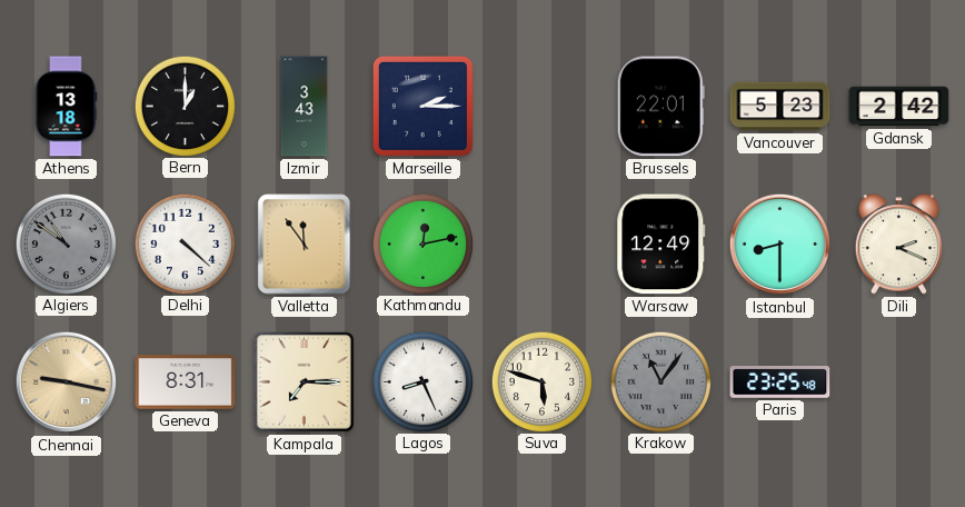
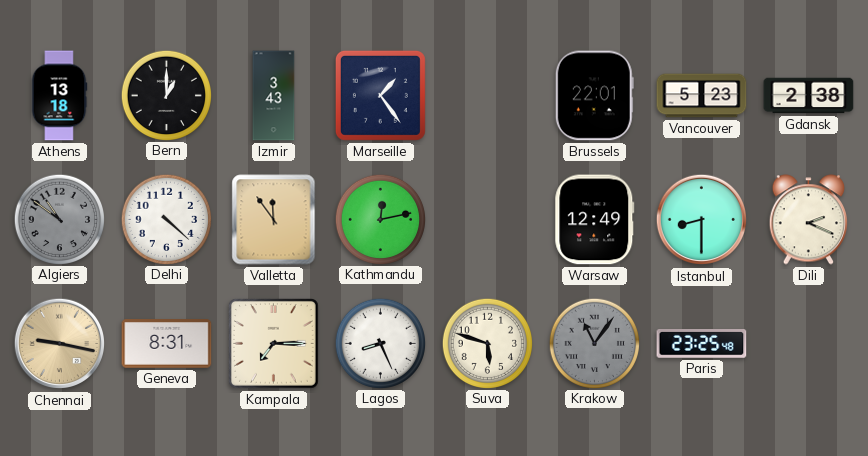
Marseille: 2:15 -> 1:24 (380, 95)
Gdansk: 2:42 -> 2:38 (809, 96)
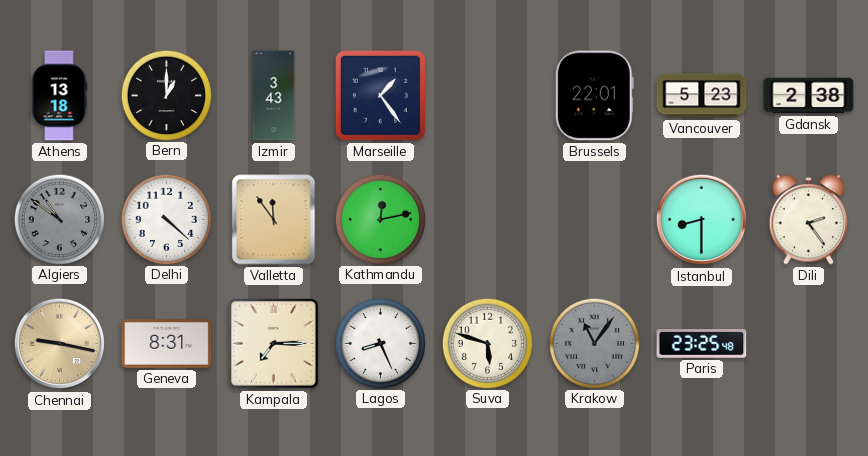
Warsaw: 12:49 -> none (595, 220)
Dili: 2:19 -> 2:24 (808, 220)
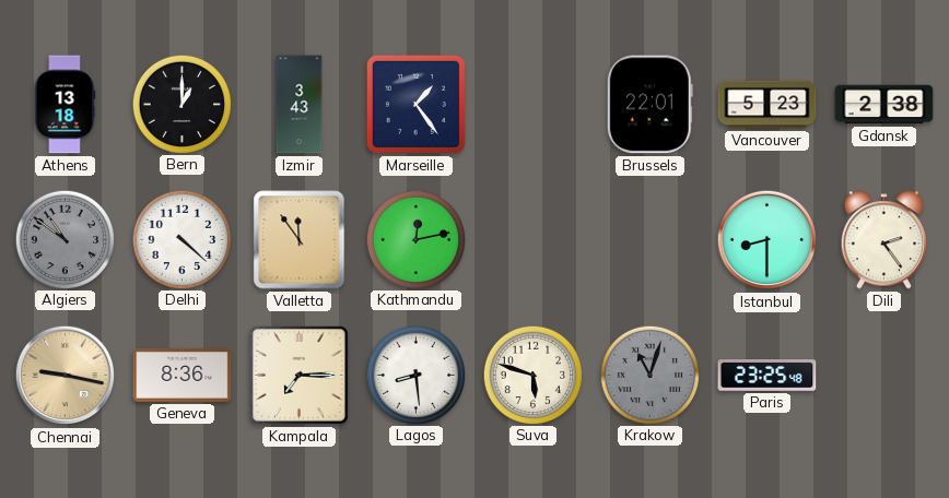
Geneva: 8:31 -> 8:36 (183, 376)
Lagos: 8:26 -> 8:29 (415, 375)
Krakow: 11:06 -> 11:03 (649, 375)
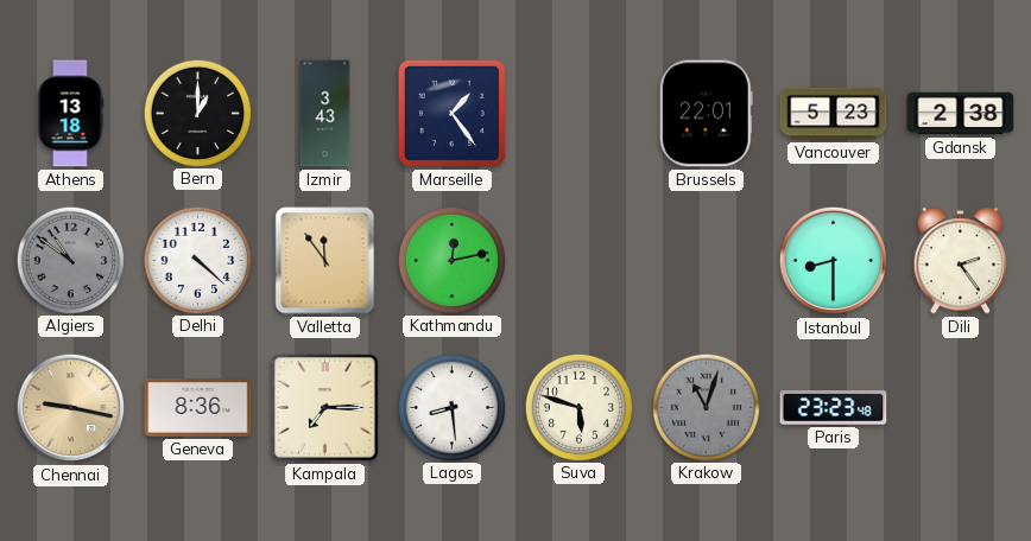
Paris: 23:25 -> 23:23 (834, 408)
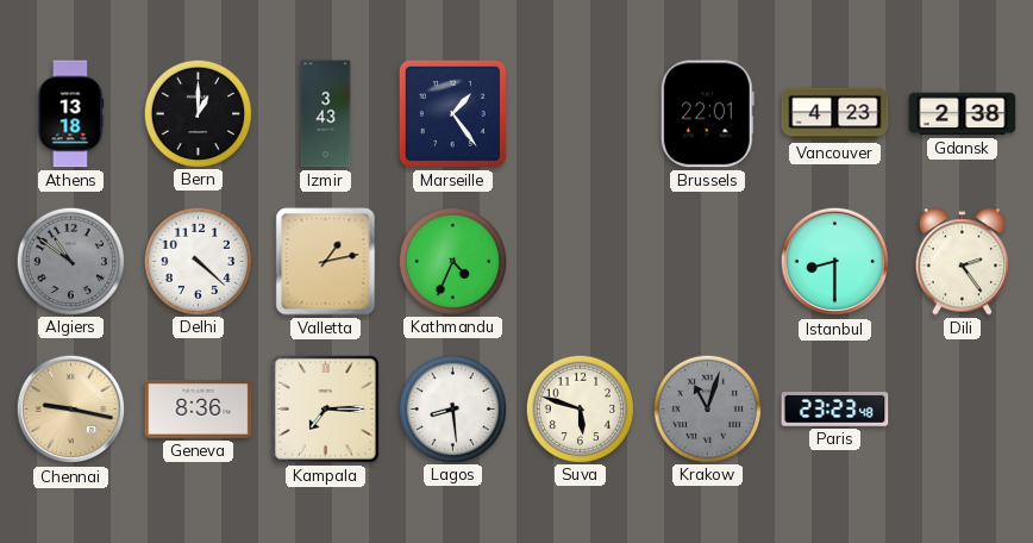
Vancouver: 5:23 -> 4:23 (835, 114)
Valletta: 11:54 -> 1:13 (326, 262)
Kathmandu: 12:13 -> 4:34 (452, 261)
